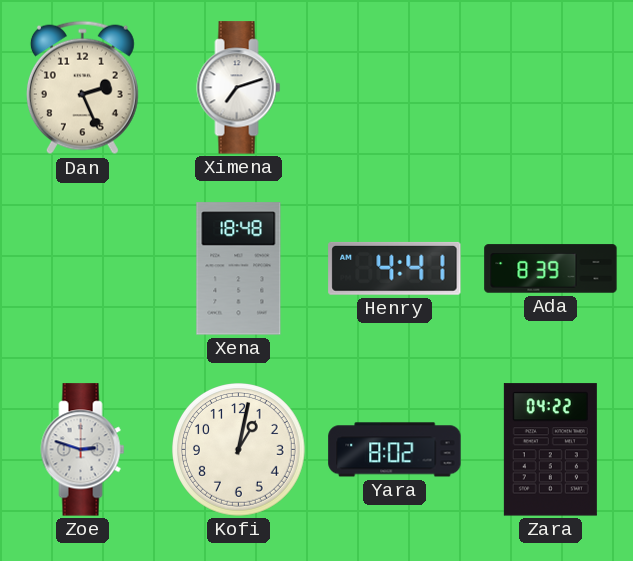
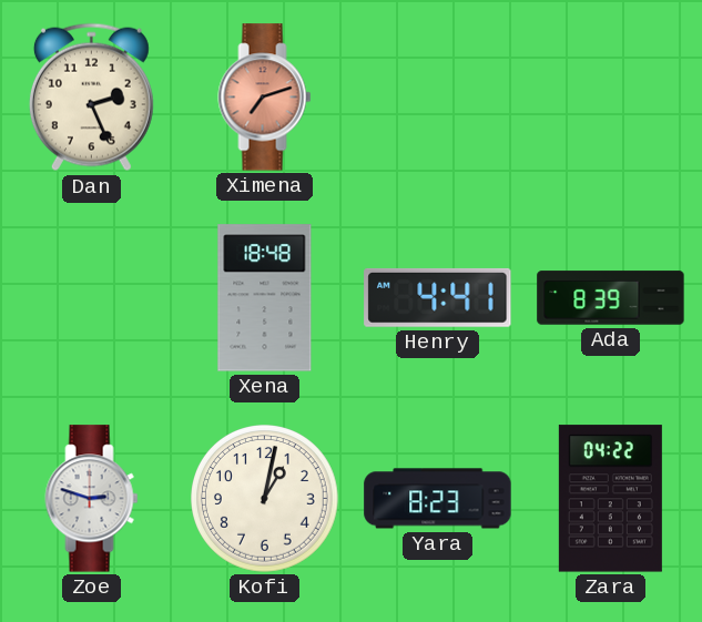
Ximena dial: white -> salmon (265, 98)
Yara: 8:02 -> 8:23 (438, 499)
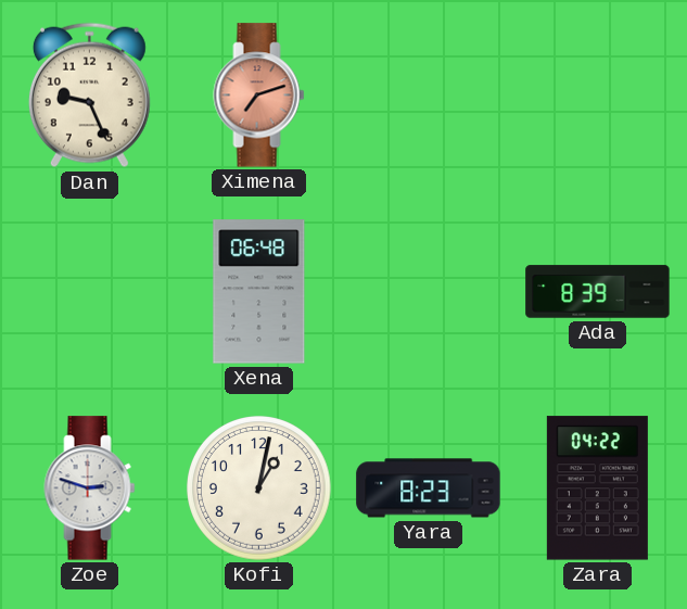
Dan: 2:26 -> 9:26 (89, 96)
Xena: 18:48 -> 06:48 (259, 292)
Henry: 4:41 -> none (438, 297)
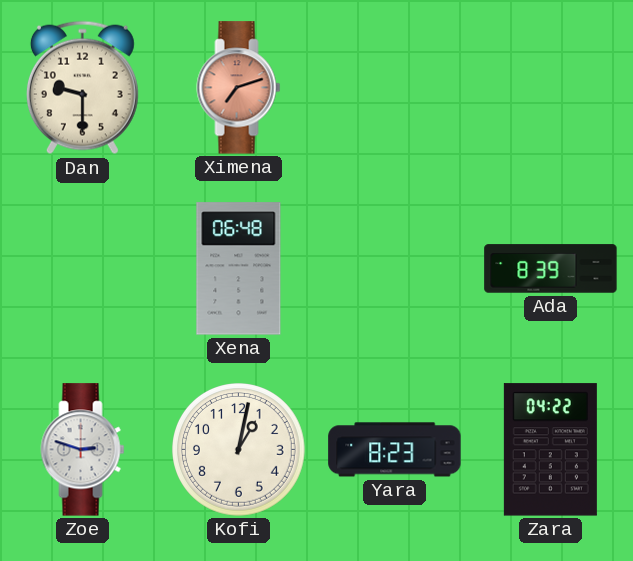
Dan: 9:26 -> 9:30 (82, 88)
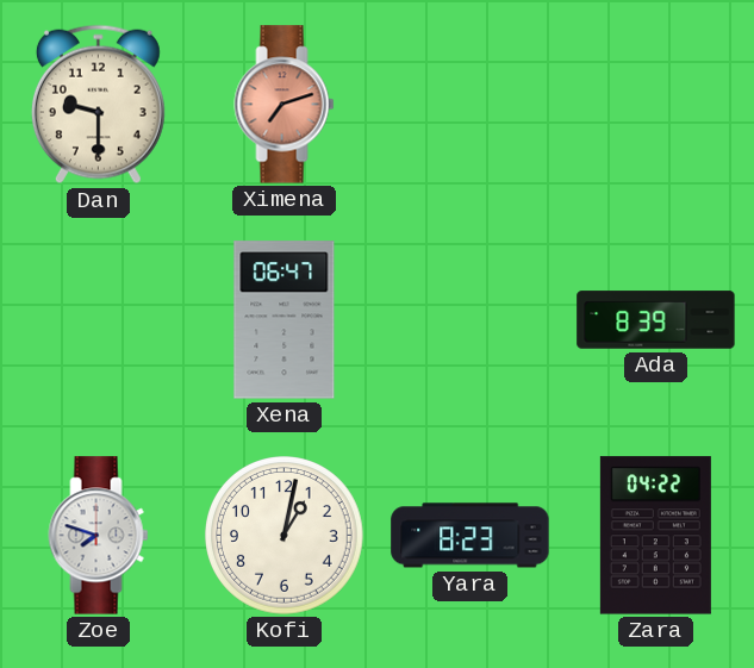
Xena: 06:48 -> 06:47 (285, 320)
Zoe: 2:48 -> 7:48 (99, 536)
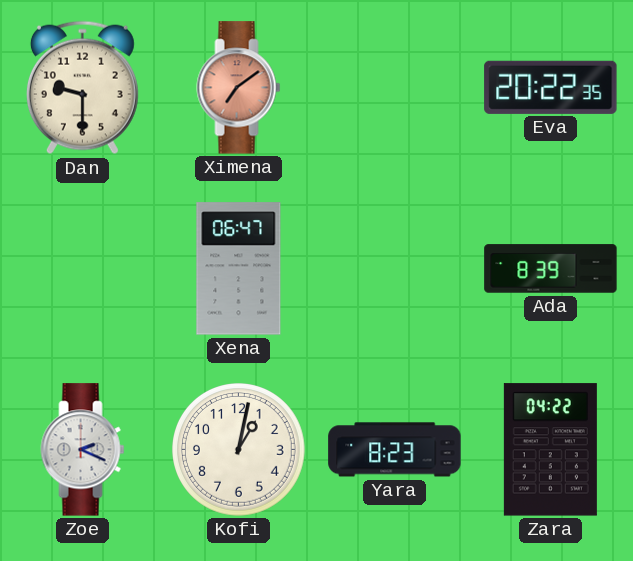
Ximena: 7:12 -> 7:09 (239, 88)
Eva: none -> 20:22 (551, 87)
Zoe: 7:48 -> 2:19 (83, 450)
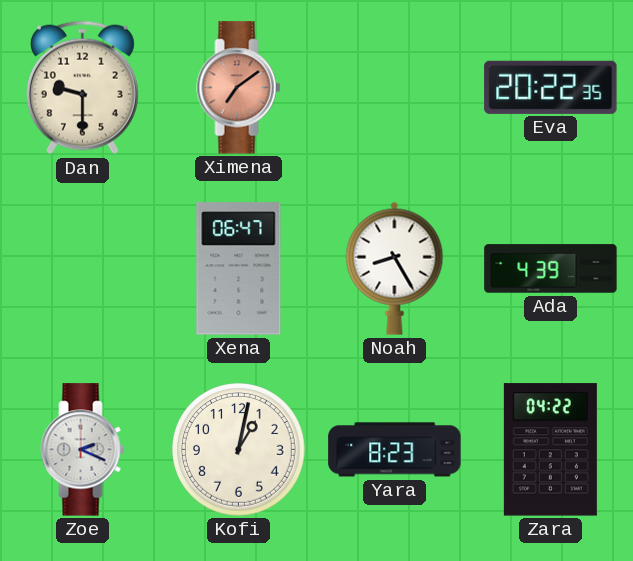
Noah: none -> 8:25 (395, 268)
Ada: 8:39 -> 4:39 (551, 269)
